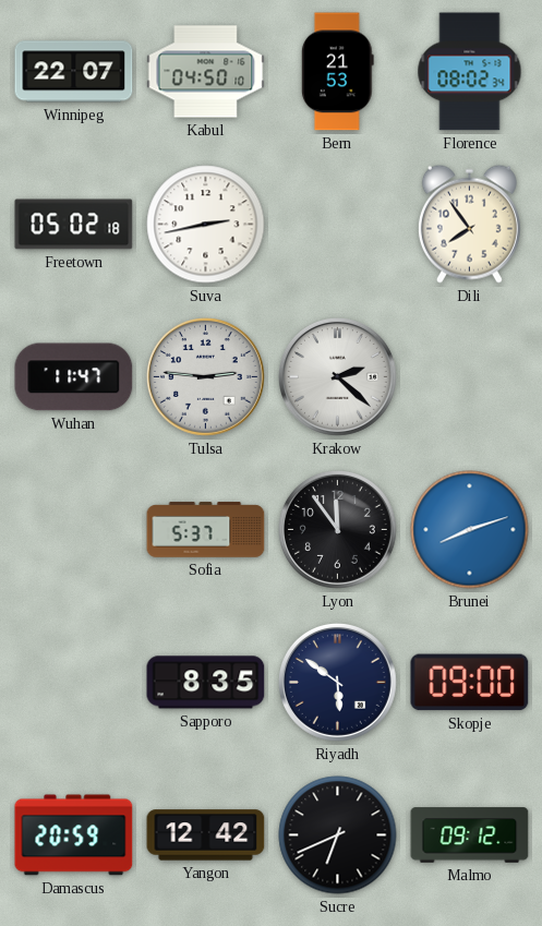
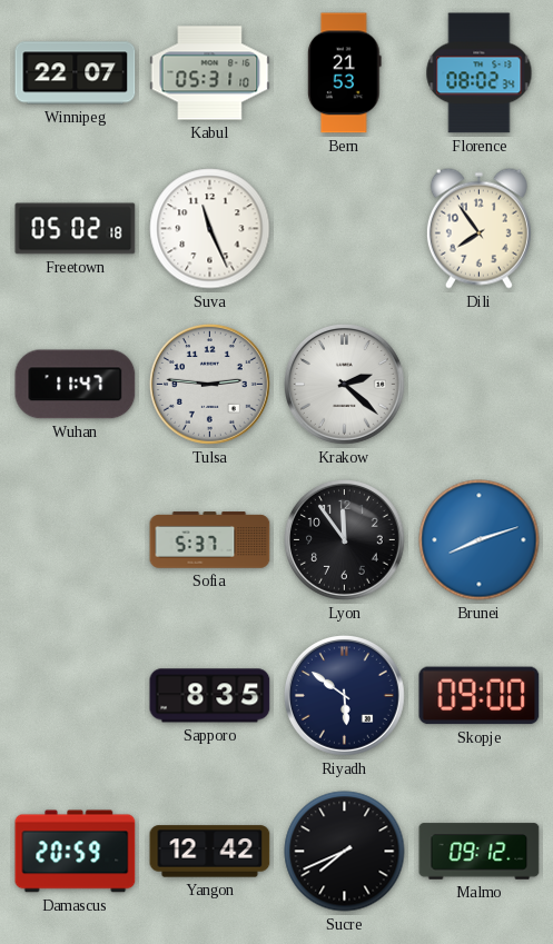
Kabul: 04:50 -> 05:31 (210, 73)
Suva: 2:43 -> 11:26 (210, 229)
Sucre: 6:41 -> 7:41 (345, 852)
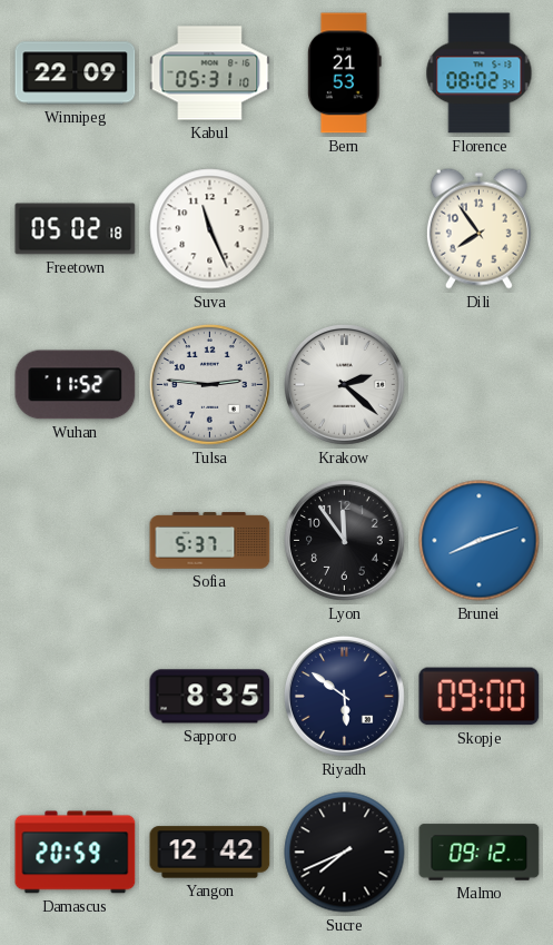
Winnipeg: 22:07 -> 22:09 (76, 73)
Wuhan: 11:47 -> 11:52 (76, 385)
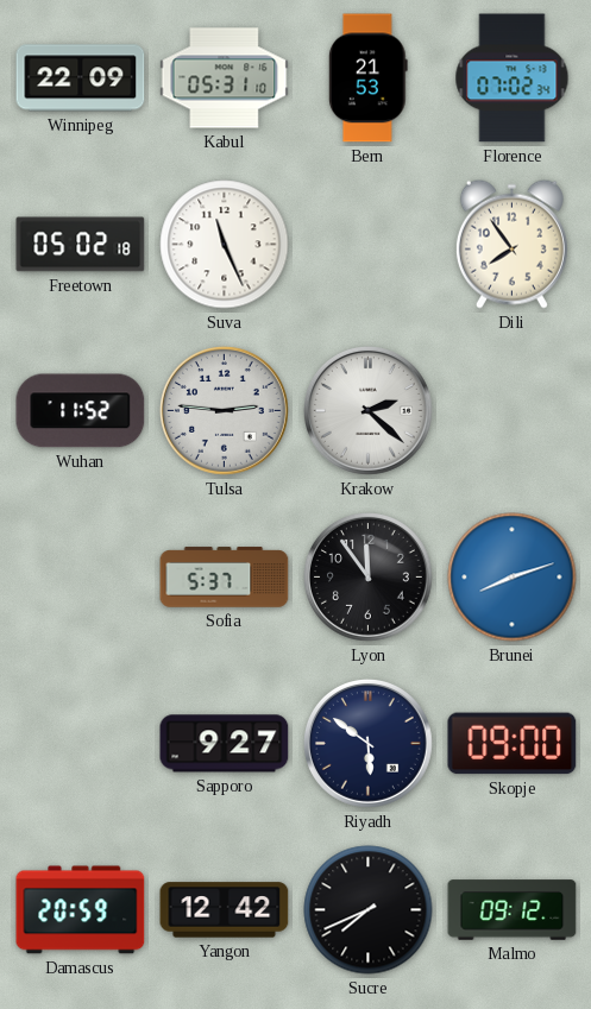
Florence: 08:02 -> 07:02 (513, 78)
Sapporo: 8:35 -> 9:27 (225, 744)
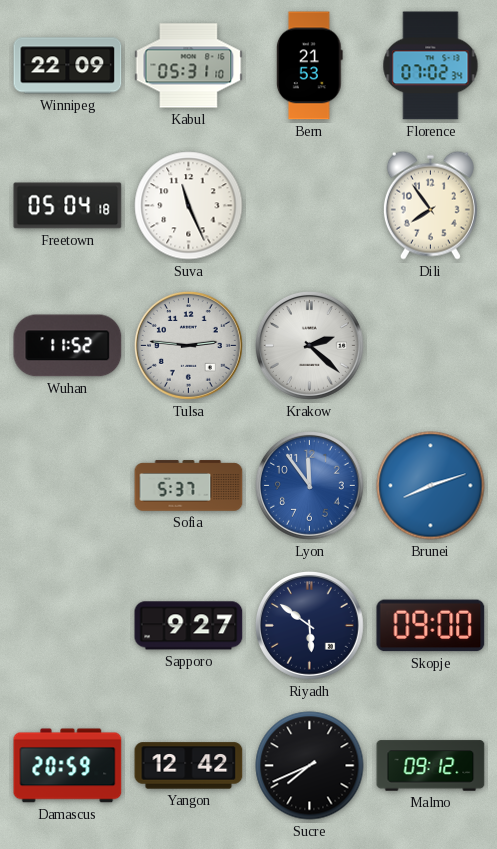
Freetown: 05:02 -> 05:04 (68, 206)
Lyon dial: black -> blue (309, 485)
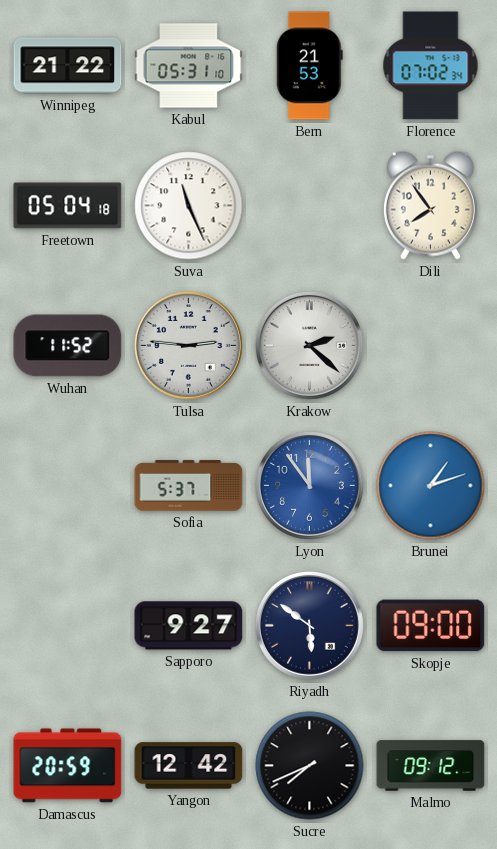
Winnipeg: 22:09 -> 21:22 (68, 66)
Brunei: 8:12 -> 1:12 (431, 486)
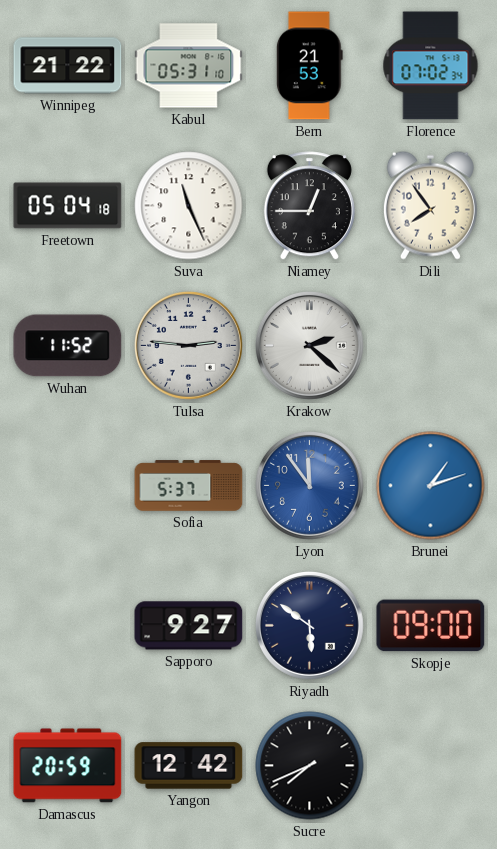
Niamey: none -> 12:45 (309, 206)
Malmo: 09:12 -> none (431, 766)
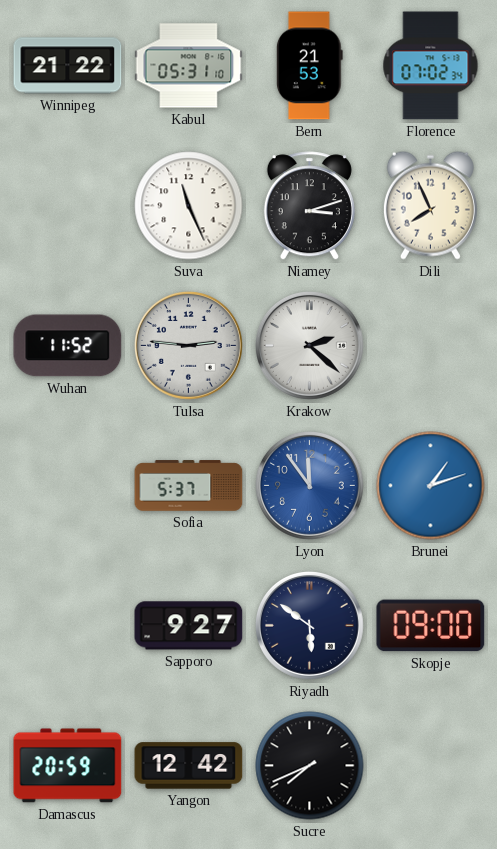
Freetown: 05:04 -> none (68, 206)
Niamey: 12:45 -> 3:12 (309, 206)
Dili: 7:54 -> 7:56 (430, 205)
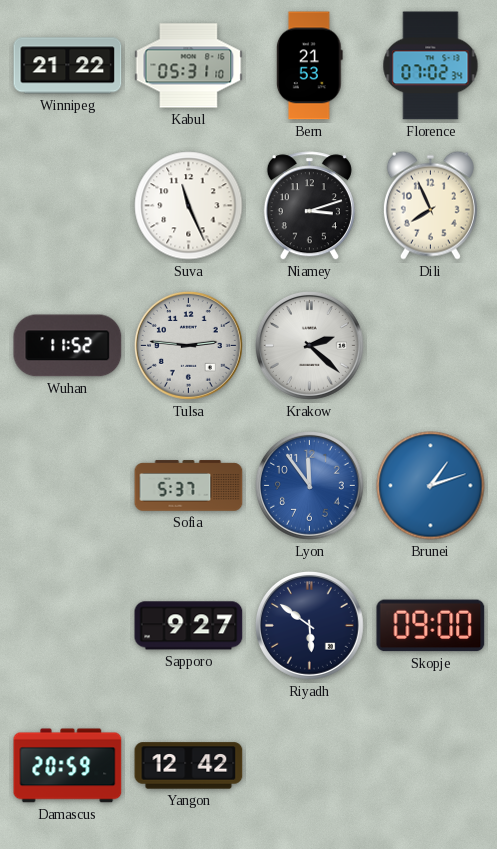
Sucre: 7:41 -> none (310, 766)
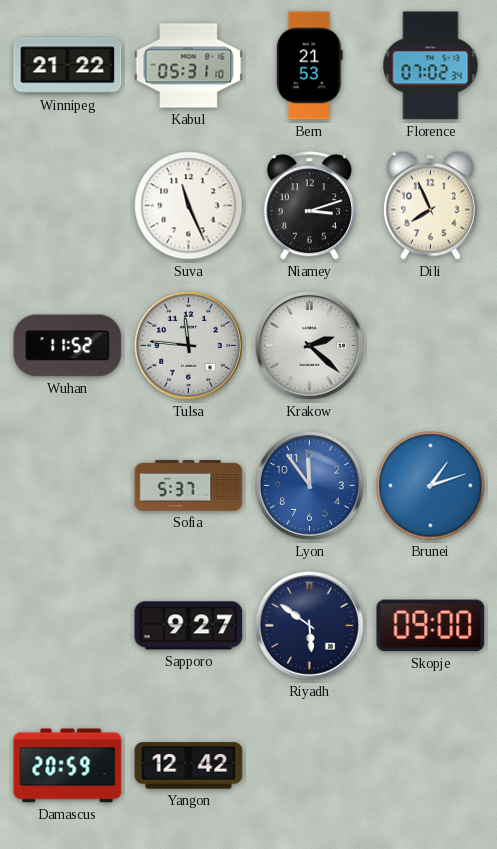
Tulsa: 2:46 -> 11:46 (188, 345)
